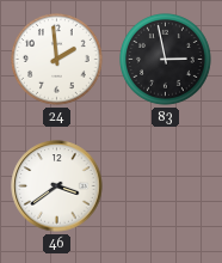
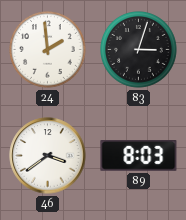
83: 2:58 -> 3:03 (139, 50)
89: none -> 8:03 (139, 156)
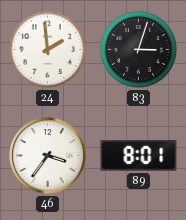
46: 3:39 -> 3:36 (48, 156)
89: 8:03 -> 8:01 (139, 156)
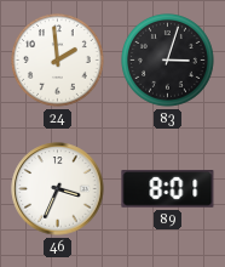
46: 3:36 -> 3:34 (58, 189)
